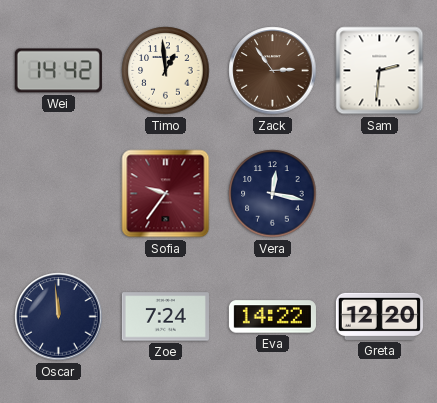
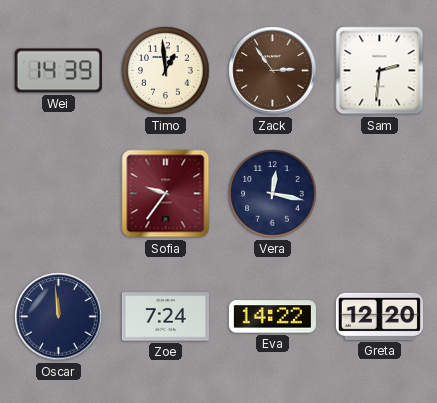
Wei: 14:42 -> 14:39 (58, 71)
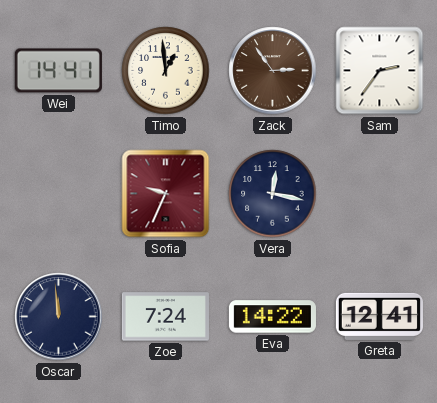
Wei: 14:39 -> 14:41 (58, 71)
Sam: 2:31 -> 2:36 (380, 71)
Sofia: 9:36 -> 9:34 (166, 194)
Greta: 12:20 -> 12:41 (379, 316)
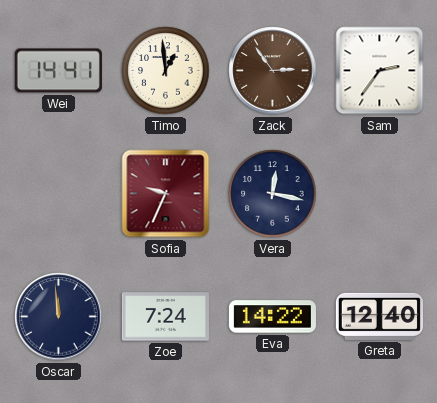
Greta: 12:41 -> 12:40 (379, 316)
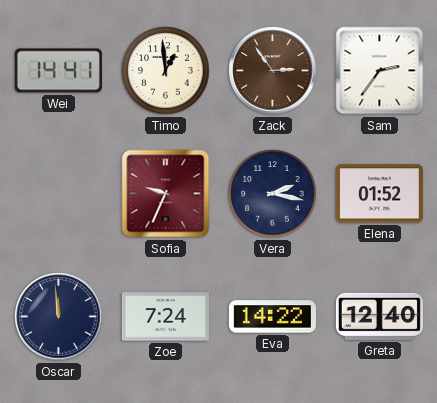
Vera: 12:17 -> 2:17 (273, 194)
Elena: none -> 01:52 (379, 194)
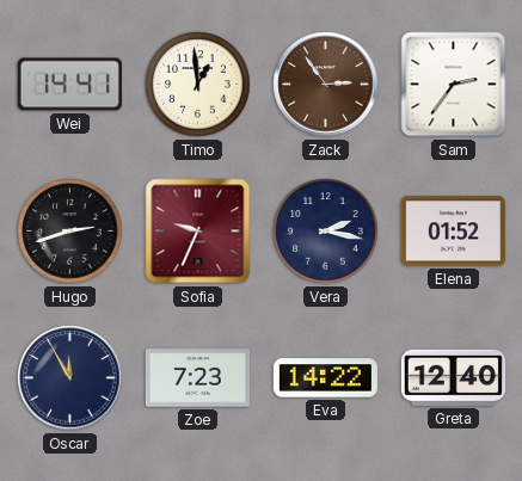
Hugo: none -> 2:42 (70, 232)
Oscar: 11:59 -> 11:55 (70, 378)
Zoe: 7:24 -> 7:23 (197, 378)
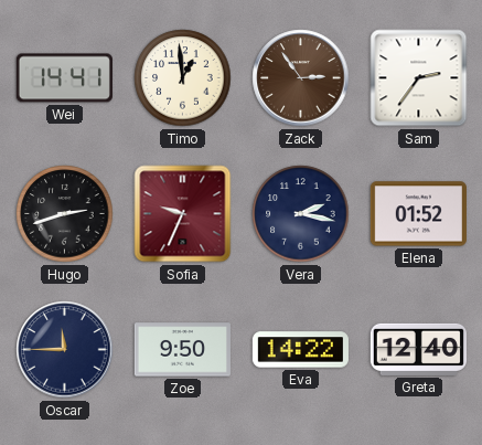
Oscar: 11:55 -> 11:45 (65, 350)
Zoe: 7:23 -> 9:50 (182, 350)
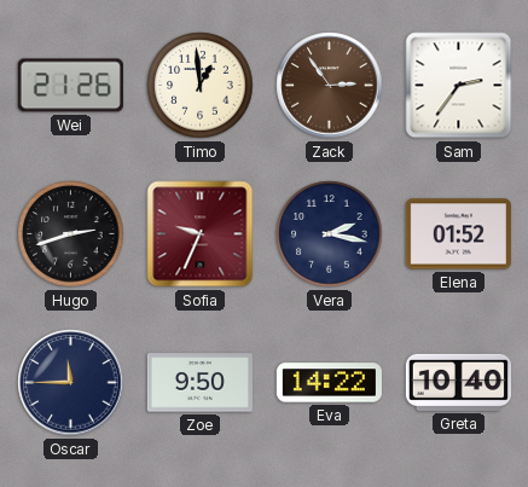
Wei: 14:41 -> 21:26 (70, 86)
Greta: 12:40 -> 10:40 (458, 382)
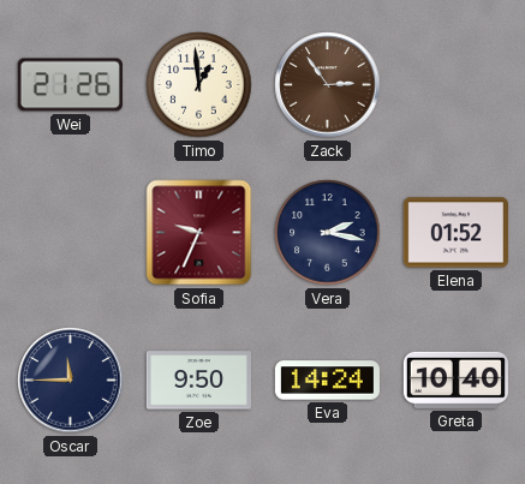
Sam: 2:36 -> none (459, 86)
Hugo: 2:42 -> none (71, 234)
Eva: 14:22 -> 14:24 (327, 381)
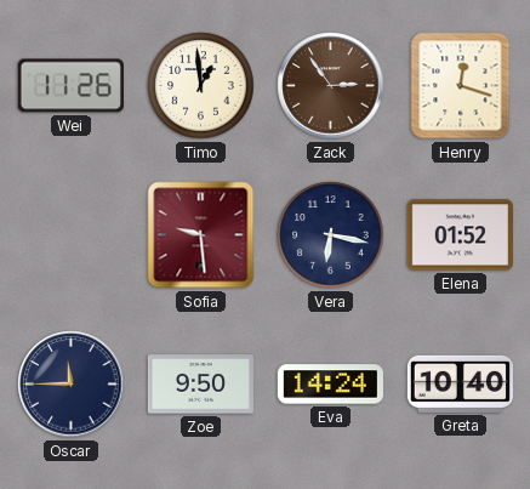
Wei: 21:26 -> 11:26 (70, 86)
Henry: none -> 12:18 (461, 86)
Sofia: 9:34 -> 9:29 (201, 235)
Vera: 2:17 -> 6:17 (331, 235)
